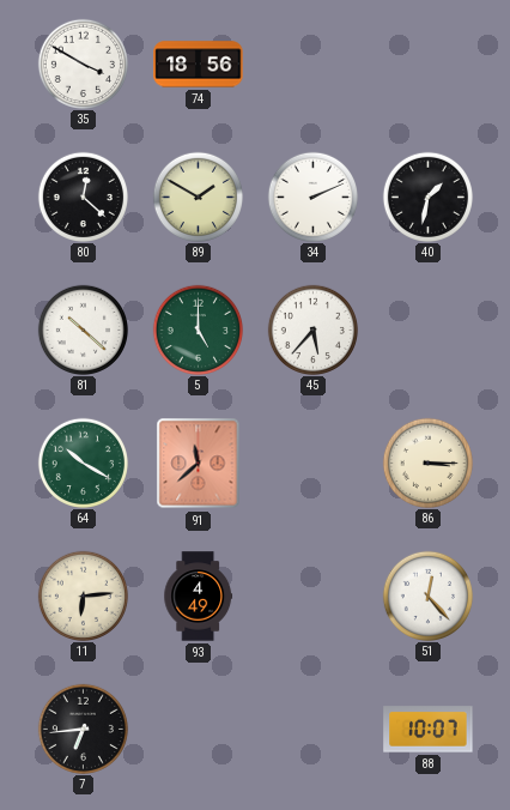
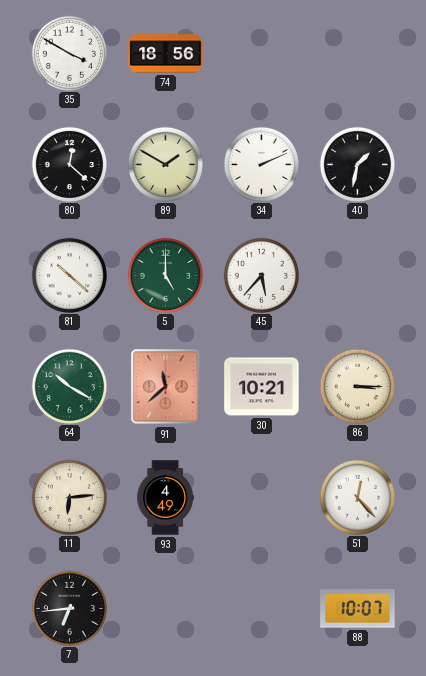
30: none -> 10:21 (262, 387)
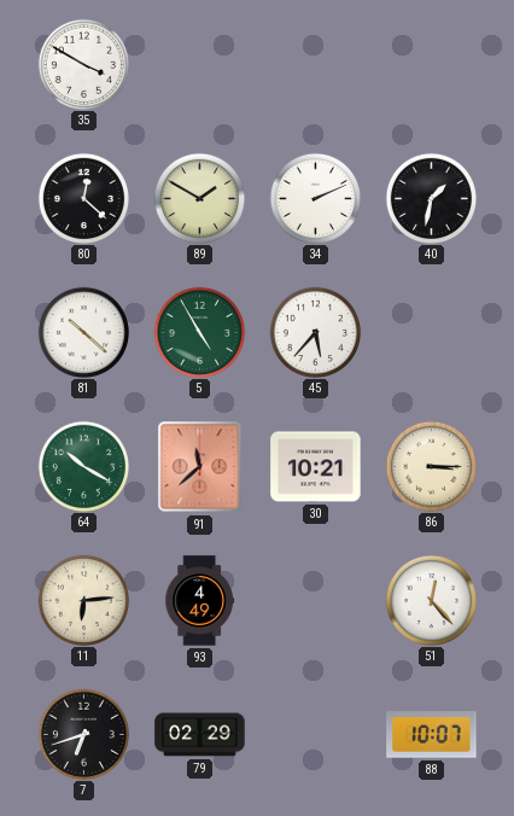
74: 18:56 -> none (166, 54)
5: 5:00 -> 4:55 (199, 332)
7: 6:44 -> 6:42 (83, 734)
79: none -> 02:29 (200, 735)
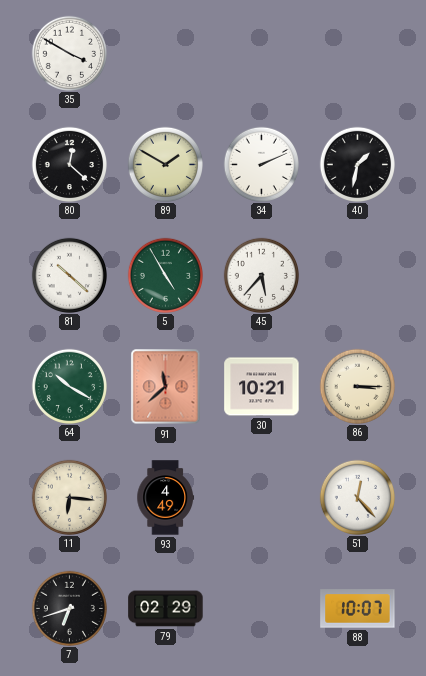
11: 6:14 -> 6:16 (69, 497)
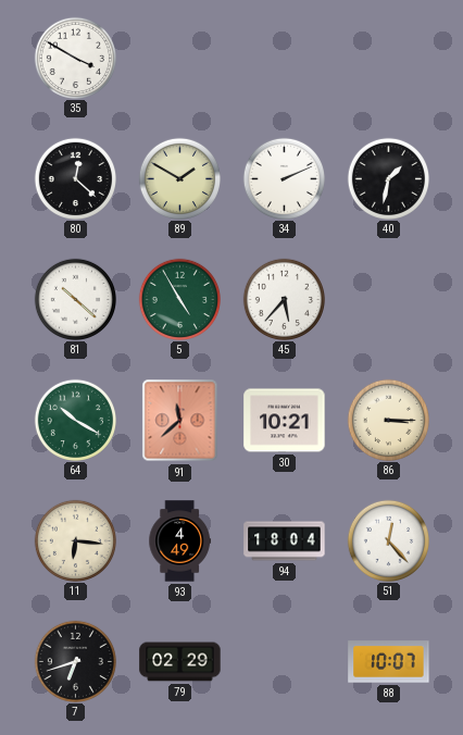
94: none -> 18:04 (285, 541)
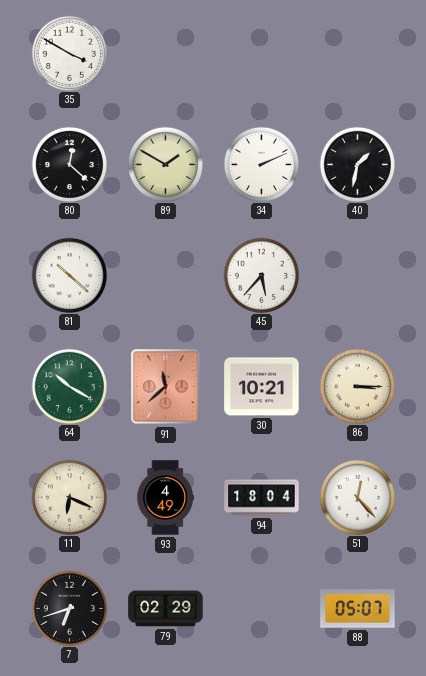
5: 4:55 -> none (179, 299)
11: 6:16 -> 6:19 (69, 497)
88: 10:07 -> 05:07 (358, 609)
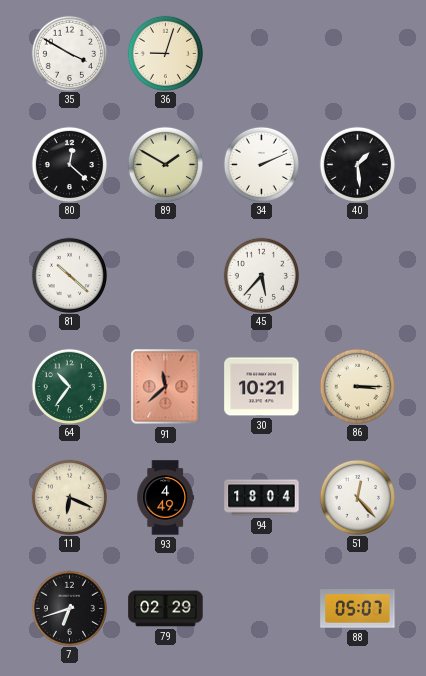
36: none -> 9:03 (165, 53)
40: 1:32 -> 1:29 (357, 164)
64: 10:20 -> 10:36 (69, 386)
